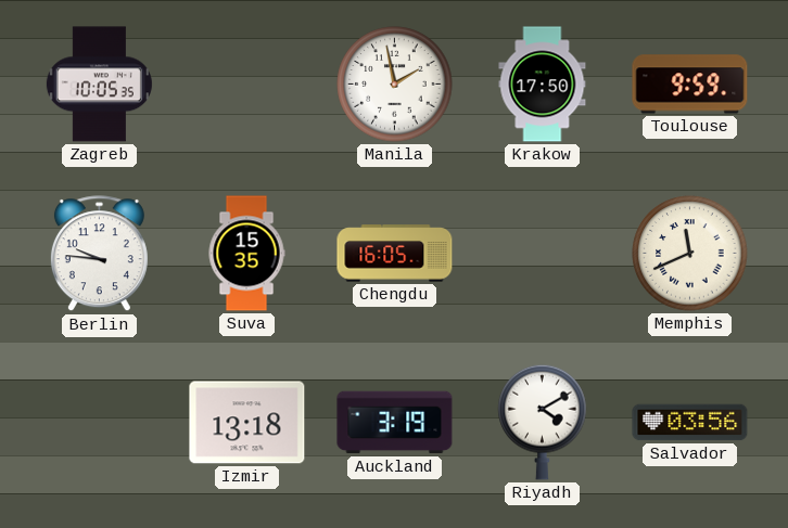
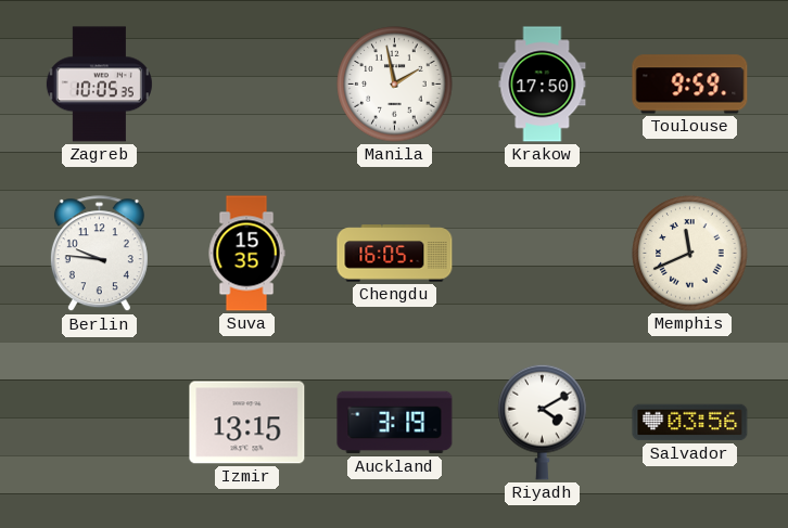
Izmir: 13:18 -> 13:15 (247, 423)
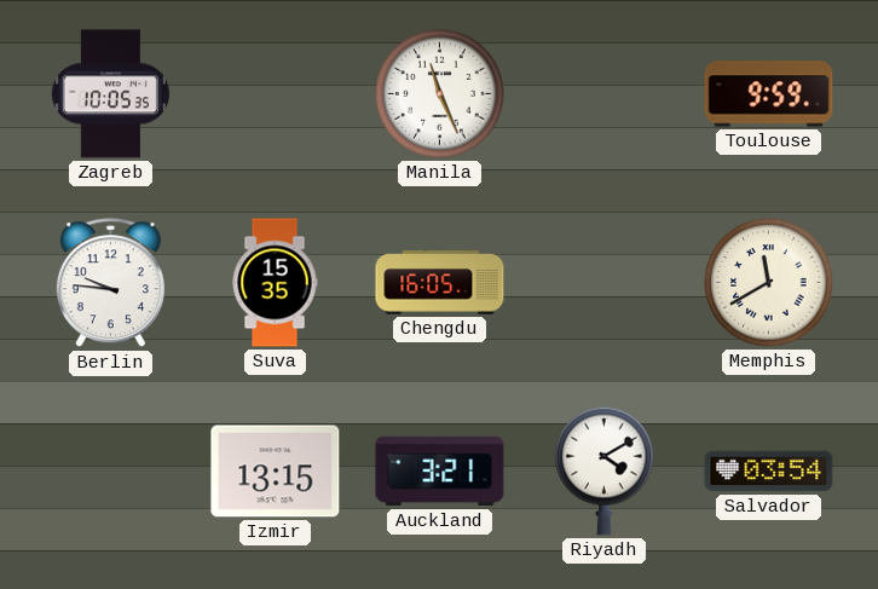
Manila: 1:58 -> 11:26 (440, 94)
Krakow: 17:50 -> none (543, 85)
Memphis: 11:41 -> 11:40 (769, 283)
Auckland: 3:19 -> 3:21 (440, 472)
Salvador: 03:56 -> 03:54 (769, 472)
